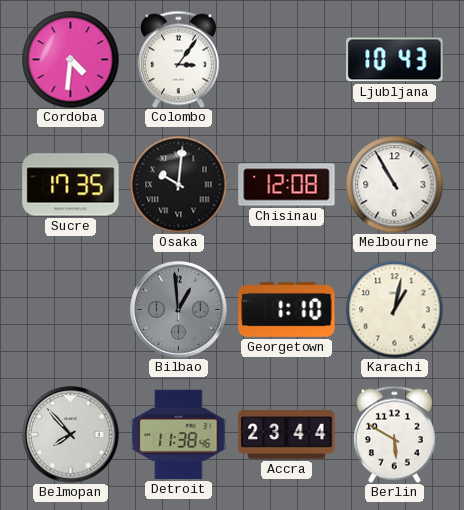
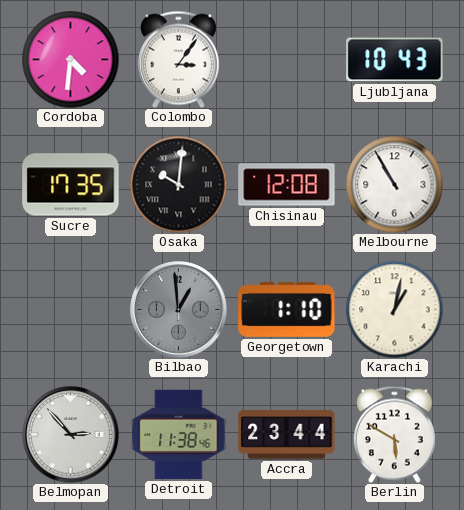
Belmopan: 7:53 -> 2:53 (71, 435)
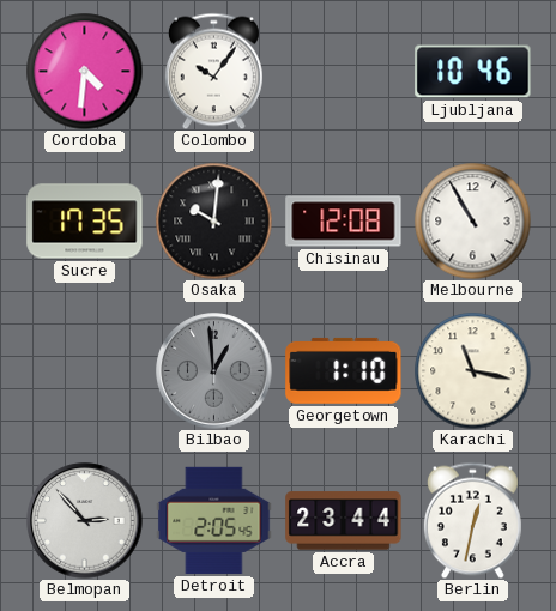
Colombo: 3:06 -> 10:06 (213, 71)
Ljubljana: 10:43 -> 10:46 (473, 72)
Karachi: 1:02 -> 11:17 (472, 370)
Detroit: 11:38 -> 2:05 (214, 520)
Berlin: 5:50 -> 12:32 (472, 520)
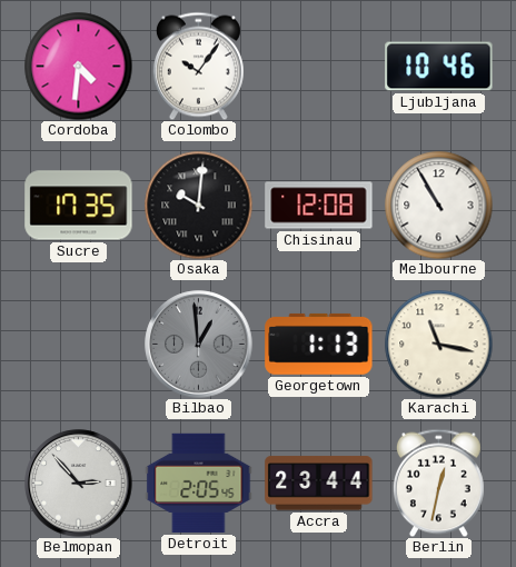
Georgetown: 1:10 -> 1:13 (319, 344)
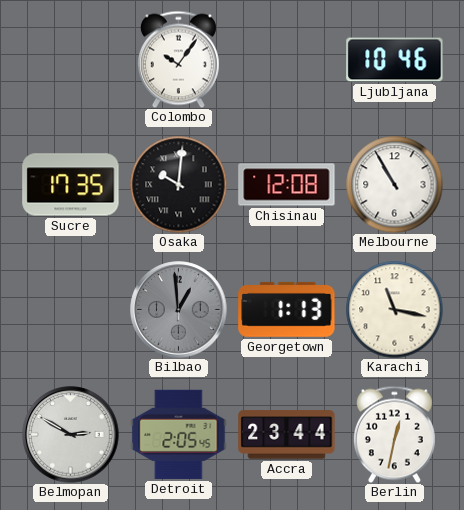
Cordoba: 4:31 -> none (78, 66)
Belmopan: 2:53 -> 2:50 (71, 435)
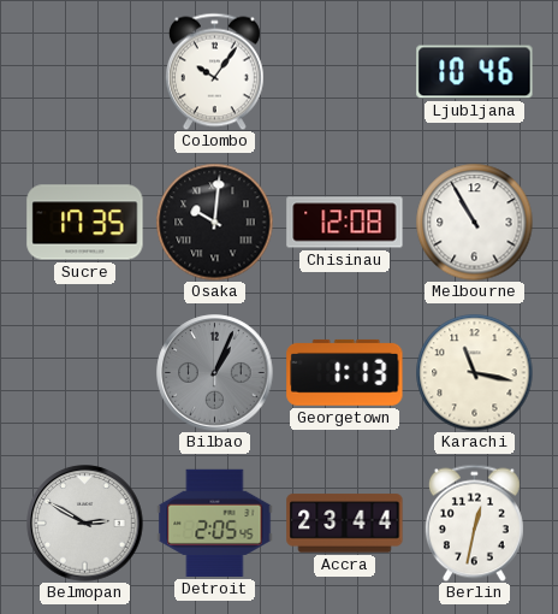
Bilbao: 12:59 -> 1:04 (215, 373)
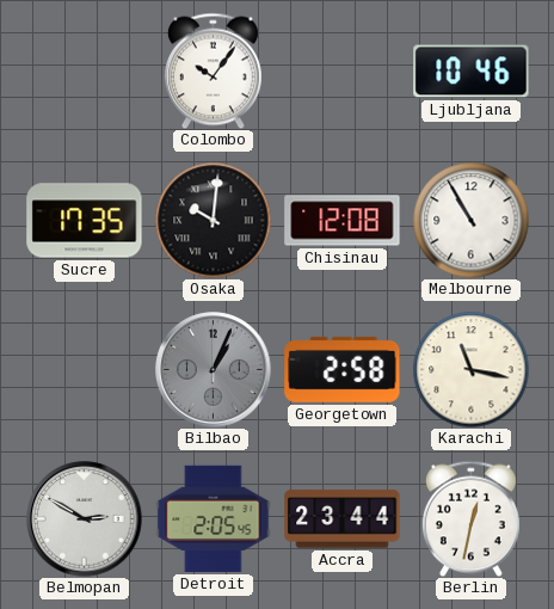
Georgetown: 1:13 -> 2:58 (343, 369)
